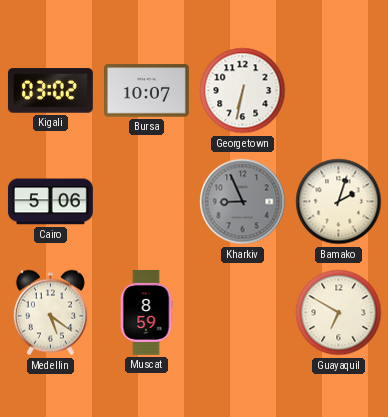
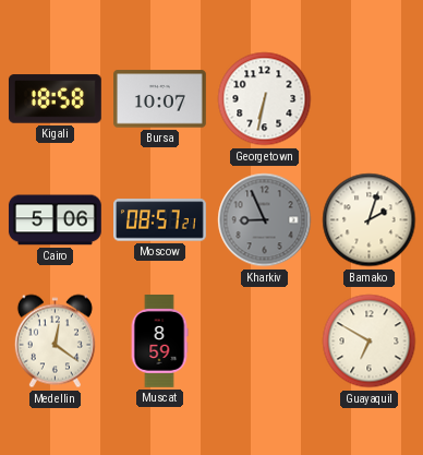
Kigali: 03:02 -> 18:58 (55, 99)
Moscow: none -> 08:57 (160, 220)
Medellin: 5:21 -> 12:21 (55, 342)
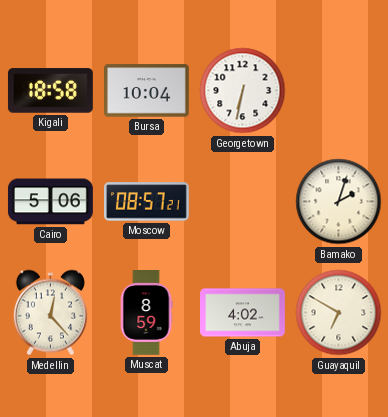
Bursa: 10:07 -> 10:04 (147, 91)
Kharkiv: 8:56 -> none (265, 220)
Medellin: 12:21 -> 12:23 (50, 313)
Abuja: none -> 4:02 (243, 313)
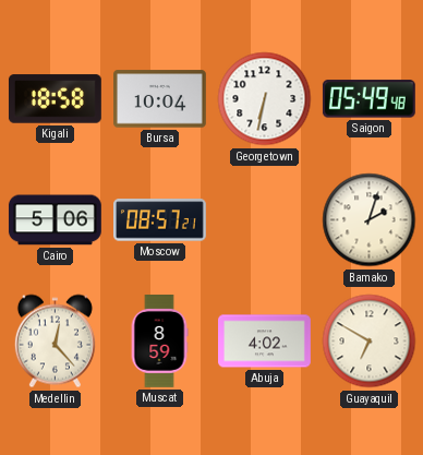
Saigon: none -> 05:49 (368, 99)
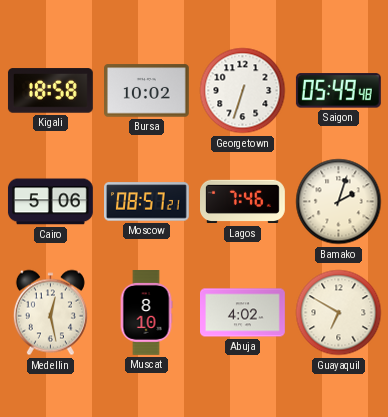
Bursa: 10:04 -> 10:02 (147, 91)
Georgetown: 6:32 -> 6:33 (243, 91)
Lagos: none -> 7:46 (243, 202)
Medellin: 12:23 -> 12:28 (50, 313)
Muscat: 8:59 -> 8:10 (146, 313)
